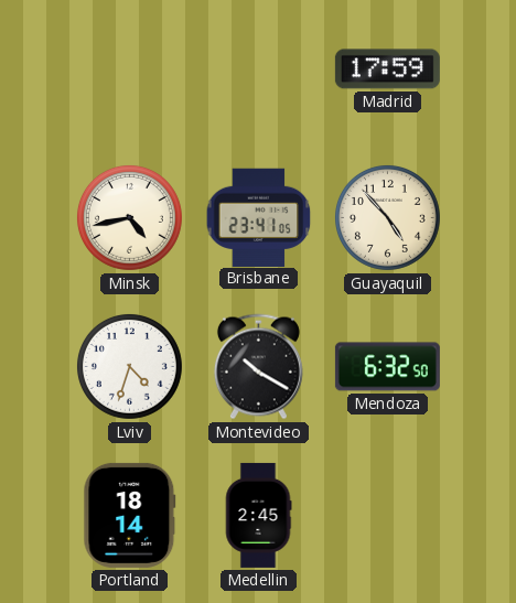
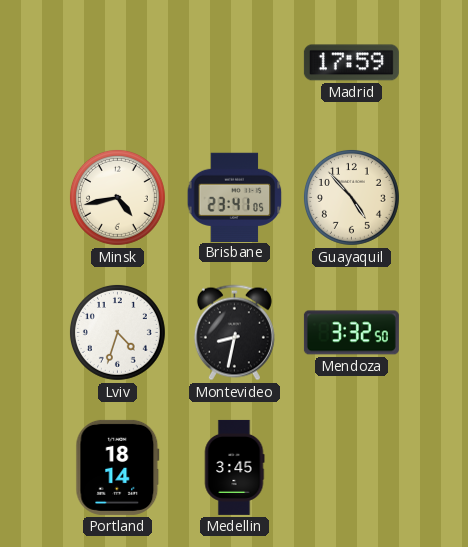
Montevideo: 10:20 -> 8:32 (234, 333)
Mendoza: 6:32 -> 3:32 (351, 333)
Medellin: 2:45 -> 3:45 (234, 467)
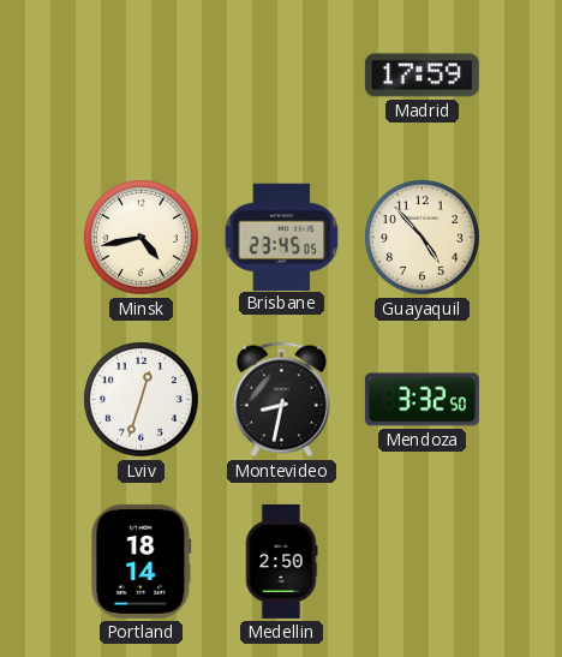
Brisbane: 23:41 -> 23:45 (282, 237)
Lviv: 4:33 -> 12:33 (140, 399)
Medellin: 3:45 -> 2:50 (281, 561)
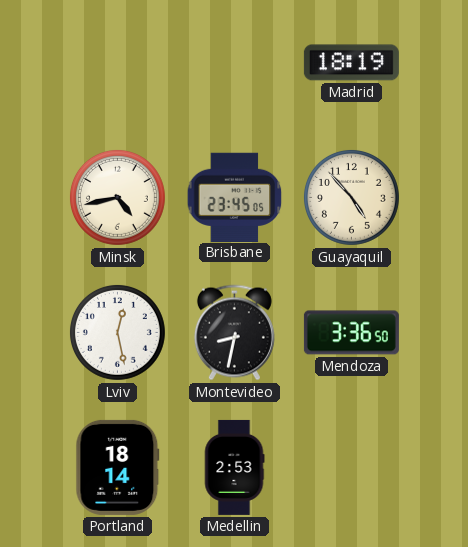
Madrid: 17:59 -> 18:19 (351, 63)
Lviv: 12:33 -> 12:28 (117, 332)
Mendoza: 3:32 -> 3:36 (351, 333)
Medellin: 2:50 -> 2:53 (234, 467)
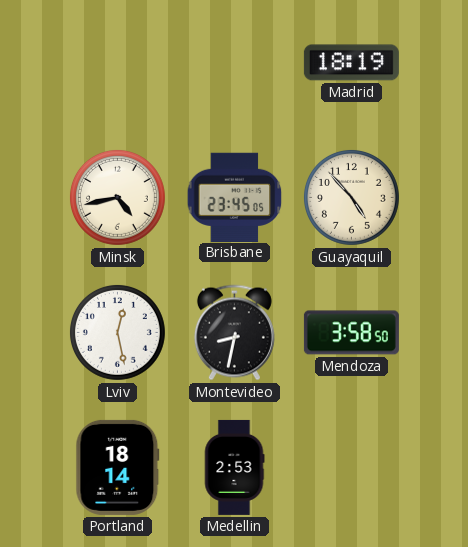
Mendoza: 3:36 -> 3:58 (351, 333)
